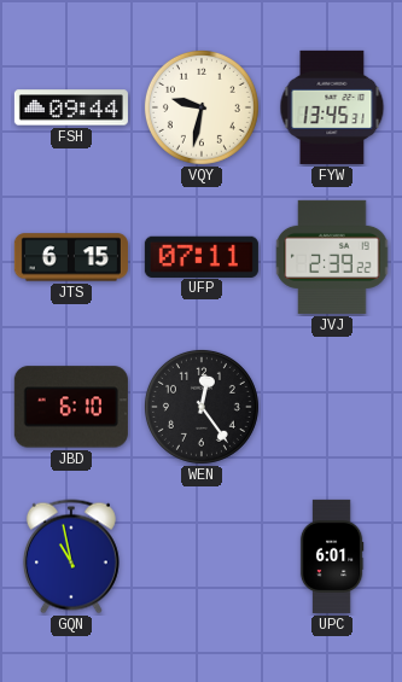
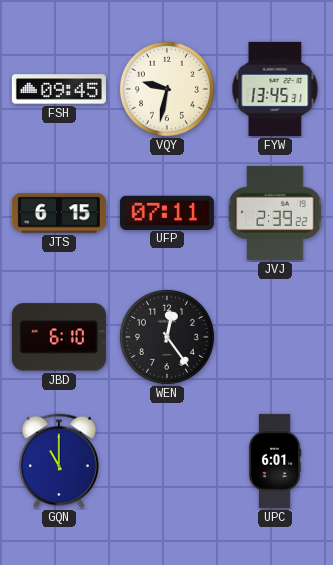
FSH: 09:44 -> 09:45 (59, 89)
GQN: 10:58 -> 11:00 (59, 461)
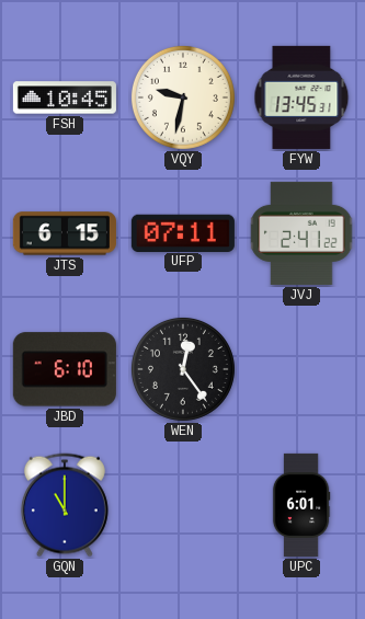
FSH: 09:45 -> 10:45 (65, 98)
JVJ: 2:39 -> 2:41 (301, 233)
